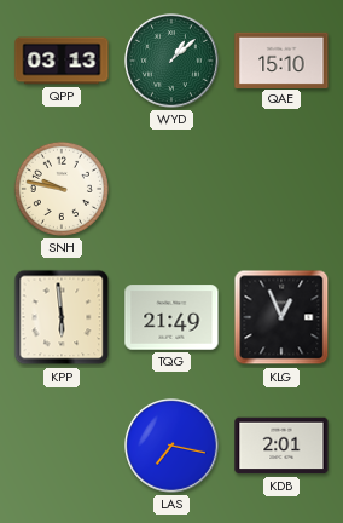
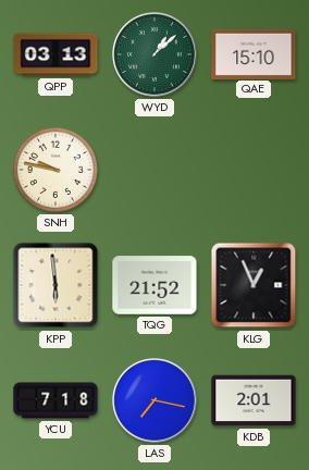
TQG: 21:49 -> 21:52 (154, 285)
YCU: none -> 7:18 (55, 400)
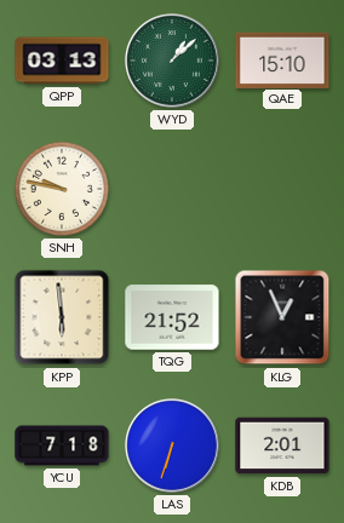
LAS: 7:17 -> 6:33 (173, 447)
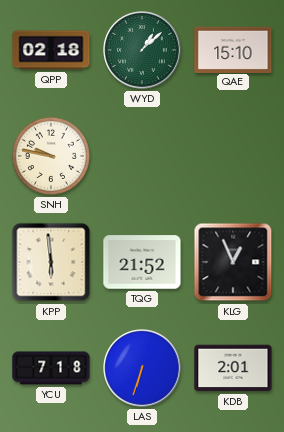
QPP: 03:13 -> 02:18 (51, 50)
